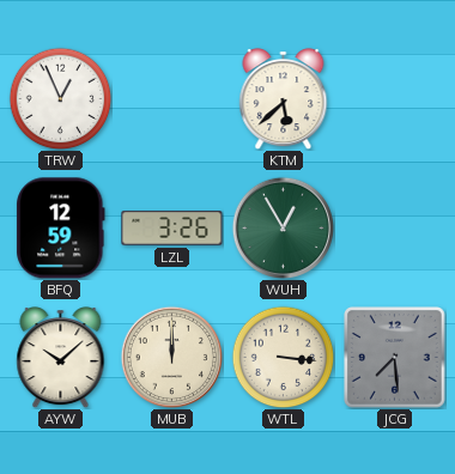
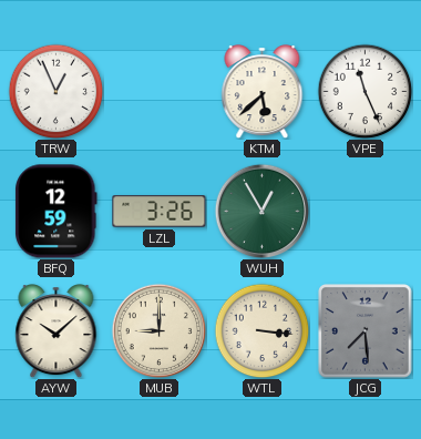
VPE: none -> 11:26 (364, 91)
MUB: 12:00 -> 9:00 (158, 330)
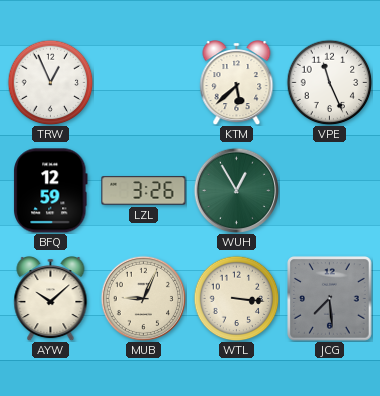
MUB: 9:00 -> 9:04 (143, 298)
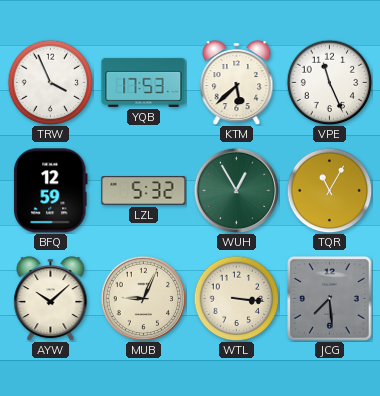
TRW: 12:56 -> 3:56 (50, 82)
YQB: none -> 17:53 (144, 82)
LZL: 3:26 -> 5:32 (144, 191)
TQR: none -> 11:05 (329, 190)
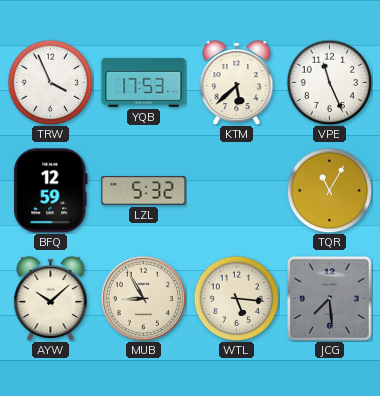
WUH: 12:55 -> none (236, 190)
MUB: 9:04 -> 8:55 (143, 298)
WTL: 3:16 -> 5:16 (236, 298)
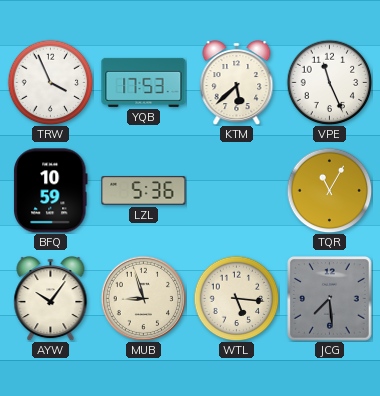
BFQ: 12:59 -> 10:59 (51, 191)
LZL: 5:32 -> 5:36 (144, 191)
AYW: 10:08 -> 10:06 (51, 299)
MUB: 8:55 -> 8:57 (143, 298)
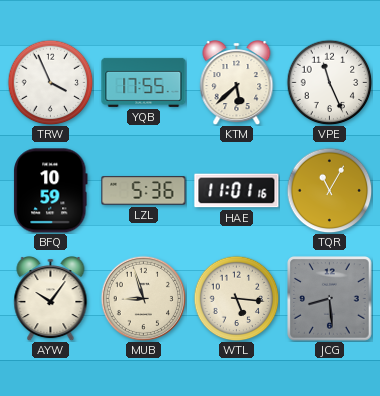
YQB: 17:53 -> 17:55 (144, 82)
HAE: none -> 11:01 (237, 191)
JCG: 7:29 -> 8:29 (330, 299)
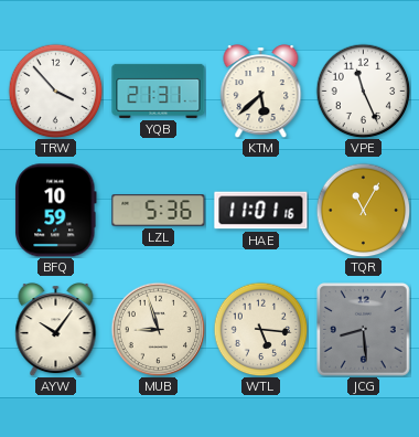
TRW: 3:56 -> 3:53 (55, 90)
YQB: 17:55 -> 21:31 (159, 90)
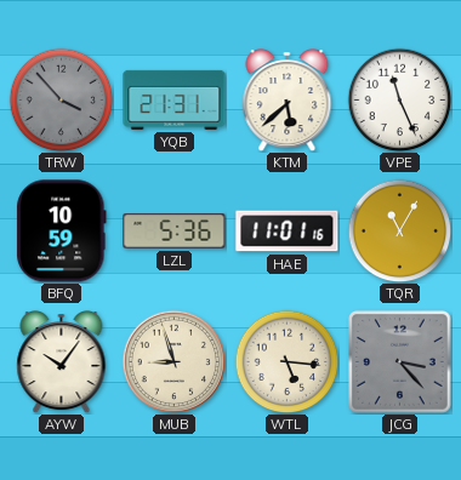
TRW dial: white -> grey (61, 99)
JCG: 8:29 -> 3:23 (400, 362)
